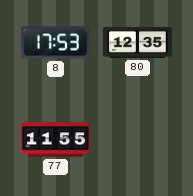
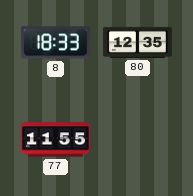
8: 17:53 -> 18:33 (55, 43)
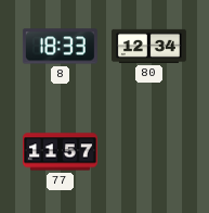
80: 12:35 -> 12:34 (148, 46)
77: 11:55 -> 11:57 (60, 152)
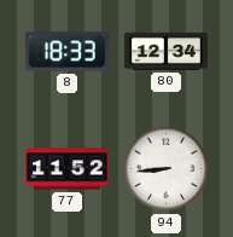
77: 11:57 -> 11:52 (66, 169)
94: none -> 8:44 (167, 169)
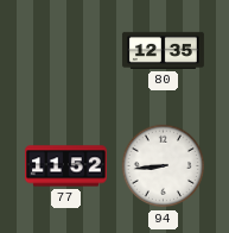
8: 18:33 -> none (66, 52)
80: 12:34 -> 12:35 (163, 50)
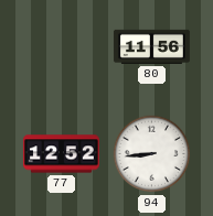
80: 12:35 -> 11:56 (151, 46)
77: 11:52 -> 12:52 (61, 154)
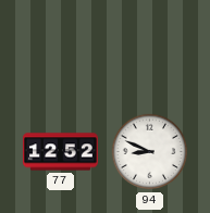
80: 11:56 -> none (151, 46)
94: 8:44 -> 8:49 (150, 152)
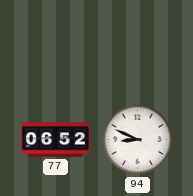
77: 12:52 -> 06:52 (55, 140)
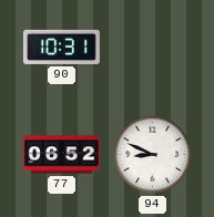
90: none -> 10:31 (61, 46)
